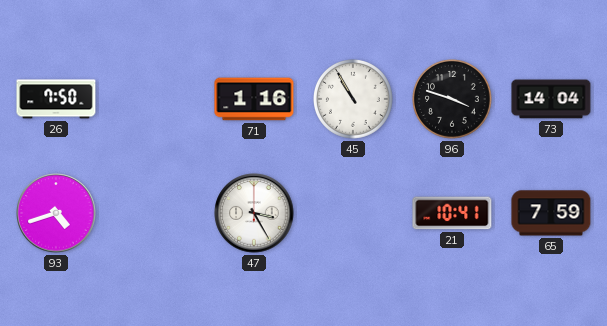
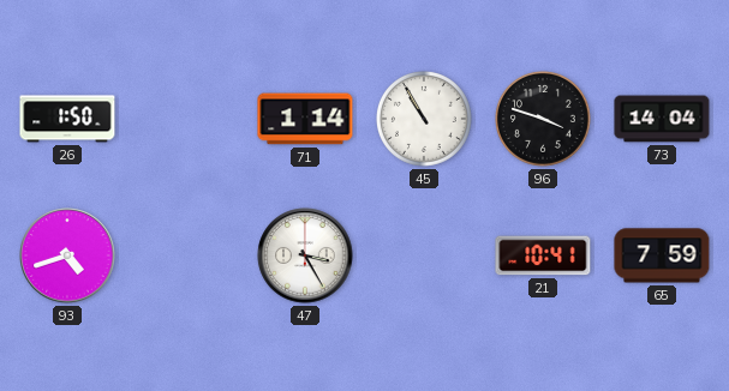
26: 7:50 -> 1:50 (67, 119)
71: 1:16 -> 1:14 (305, 119)
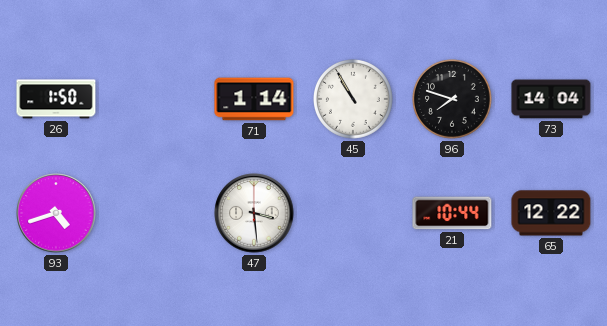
96: 3:48 -> 7:48 (453, 100)
47: 3:25 -> 3:29 (254, 213)
21: 10:41 -> 10:44 (452, 213)
65: 7:59 -> 12:22 (551, 213)
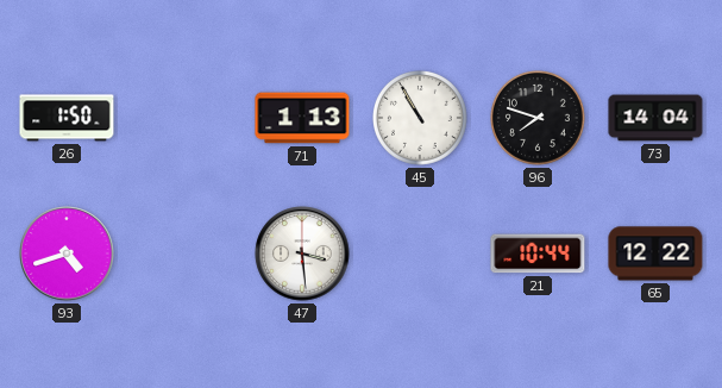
71: 1:14 -> 1:13 (302, 118)
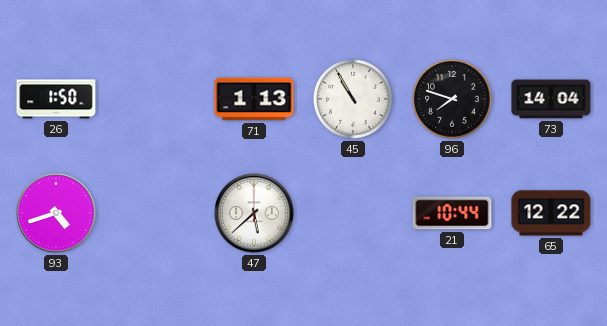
47: 3:29 -> 5:38 (254, 213)
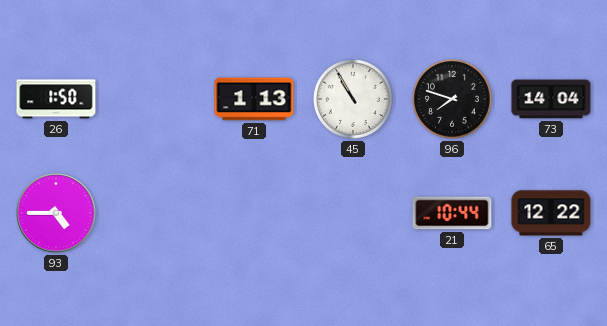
93: 4:42 -> 4:45 (56, 213)
47: 5:38 -> none (254, 213)
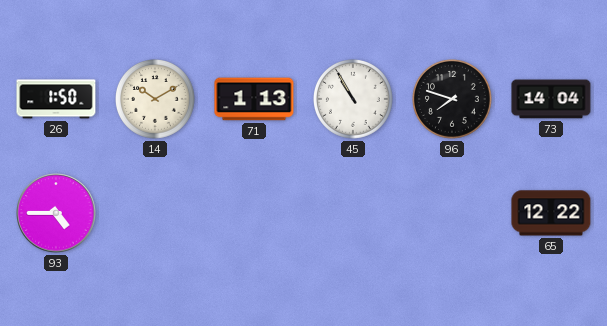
14: none -> 10:10 (156, 100)
21: 10:44 -> none (452, 213)
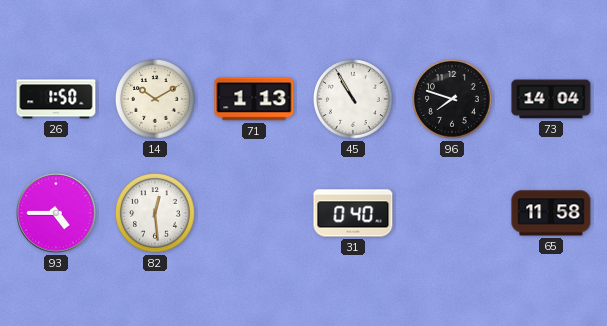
82: none -> 12:29 (156, 214)
31: none -> 0:40 (353, 213)
65: 12:22 -> 11:58 (551, 213)
